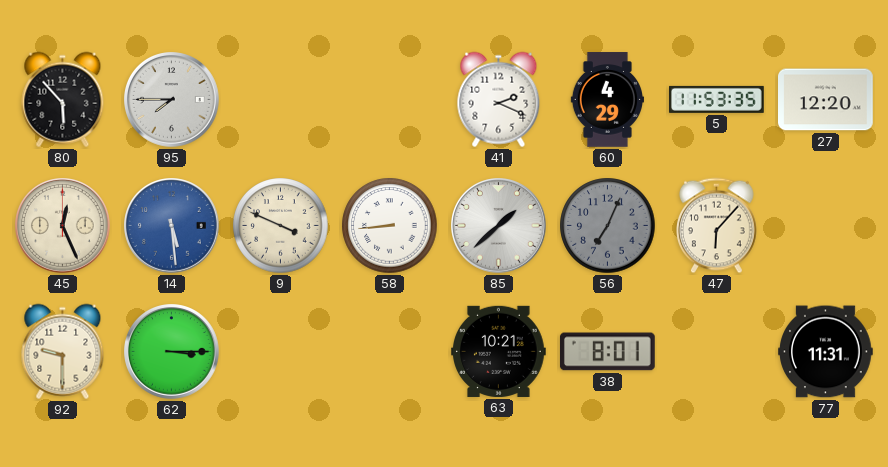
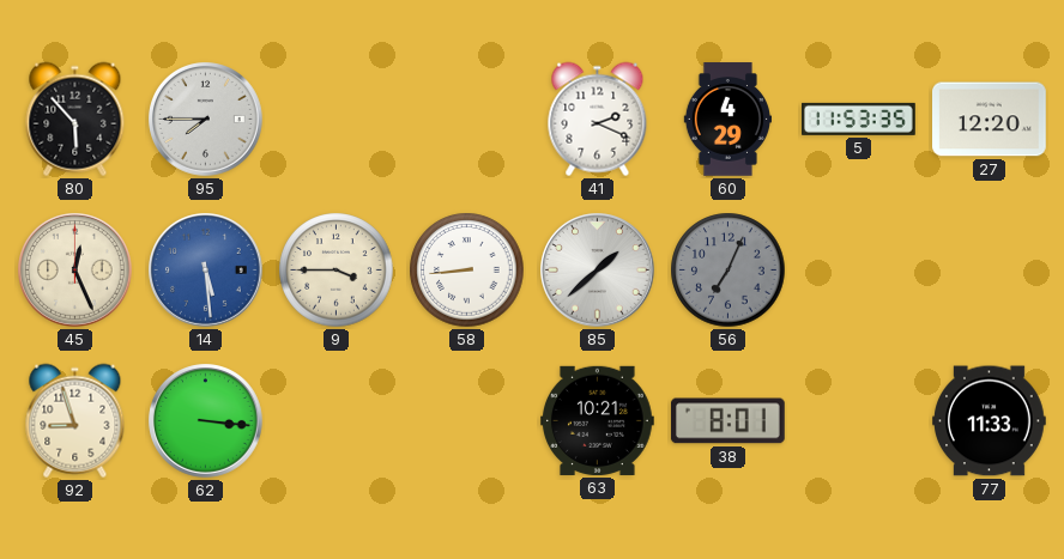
9: 3:49 -> 3:45 (337, 271)
47: 6:07 -> none (717, 226)
92: 9:30 -> 8:57 (75, 421)
62: 3:15 -> 3:16 (206, 421)
77: 11:31 -> 11:33 (990, 421)
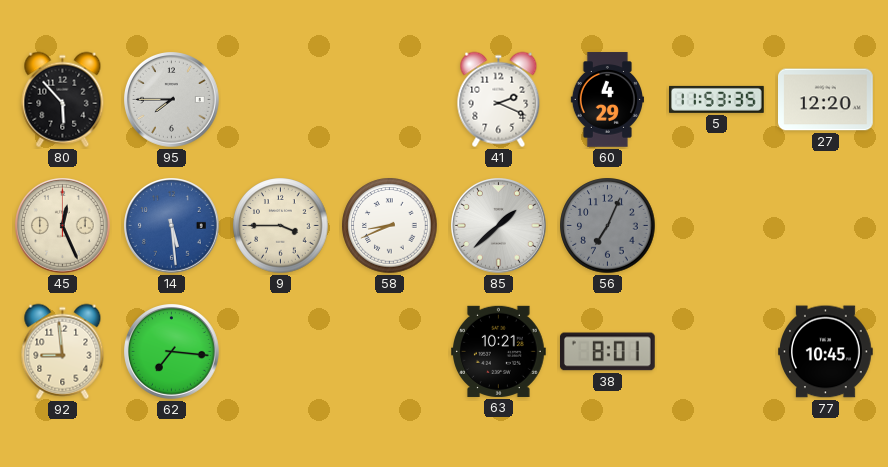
58: 8:44 -> 8:41 (390, 226)
92: 8:57 -> 8:59 (63, 352)
62: 3:16 -> 7:16 (172, 352)
77: 11:33 -> 10:45 (826, 352)
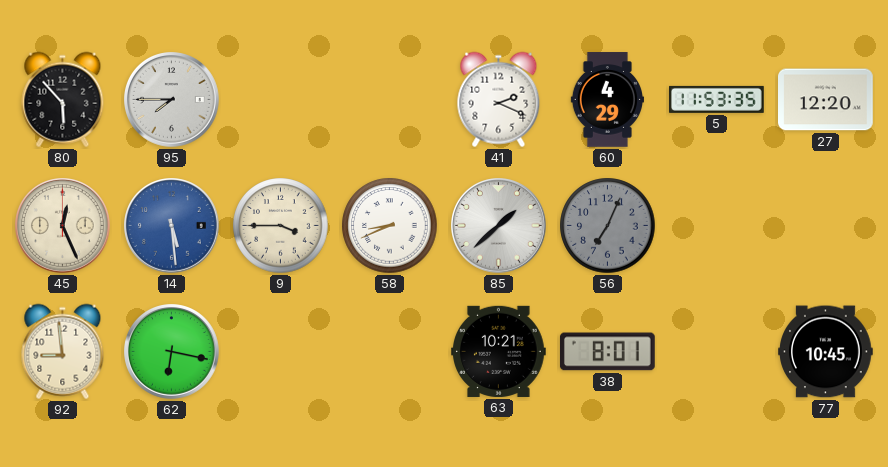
62: 7:16 -> 6:17 (172, 352)
